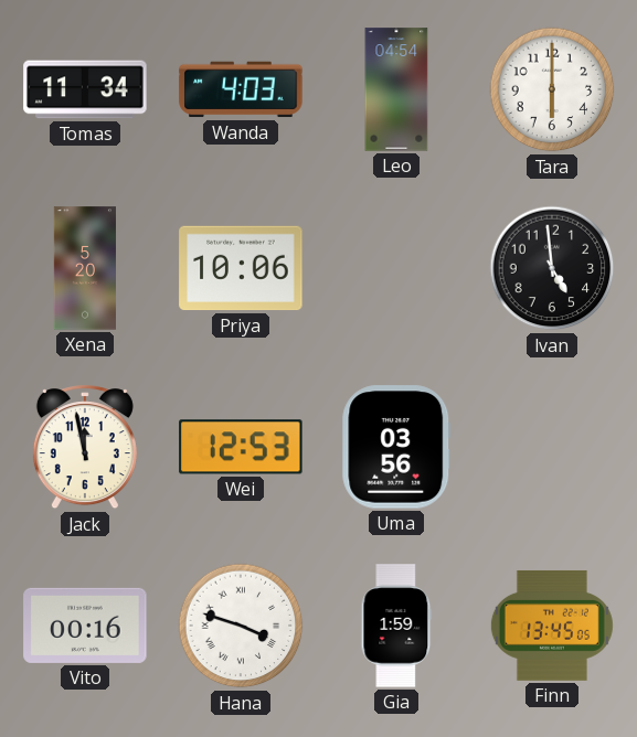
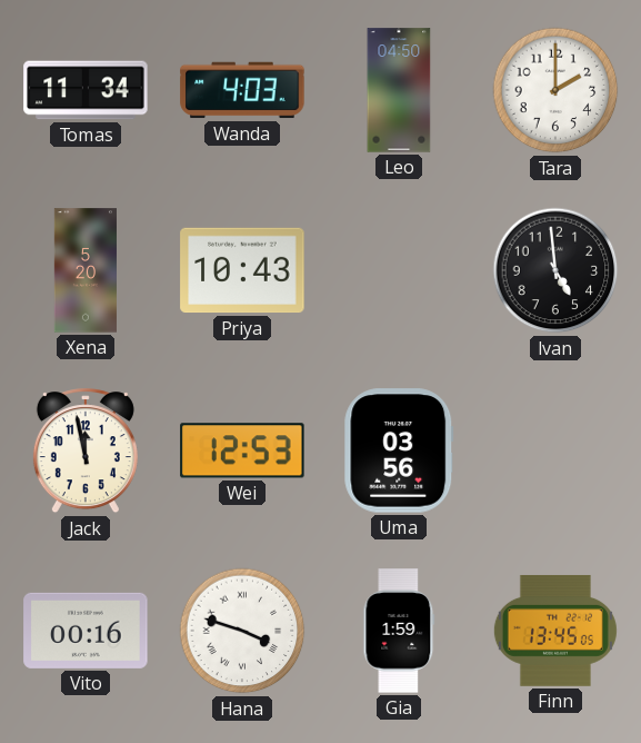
Leo: 04:54 -> 04:50 (399, 90)
Tara: 6:00 -> 2:00 (555, 90)
Priya: 10:06 -> 10:43 (242, 270)
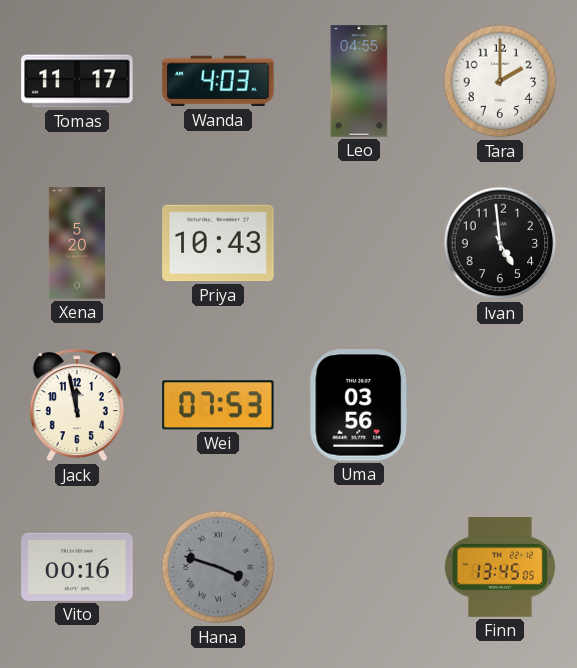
Tomas: 11:34 -> 11:17 (77, 81)
Leo: 04:50 -> 04:55 (359, 81)
Wei: 12:53 -> 07:53 (218, 405)
Hana dial: white -> grey (218, 567)
Gia: 1:59 -> none (399, 631)
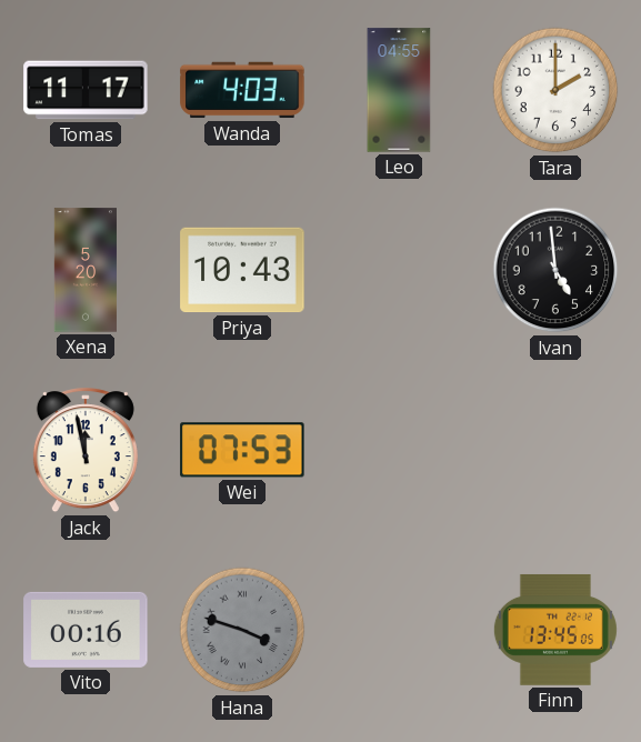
Uma: 03:56 -> none (359, 405)
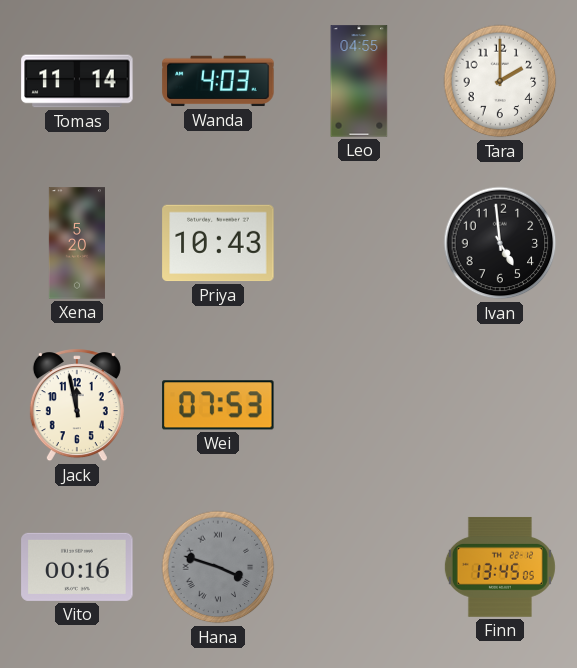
Tomas: 11:17 -> 11:14 (77, 81)
